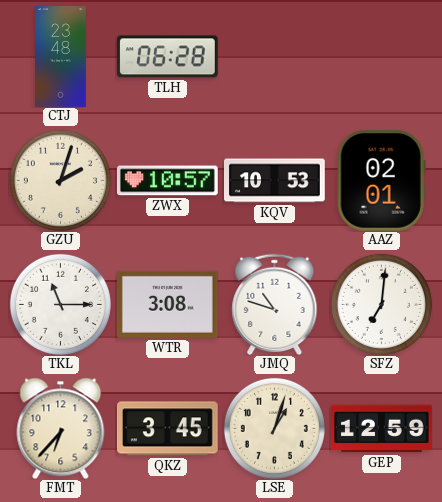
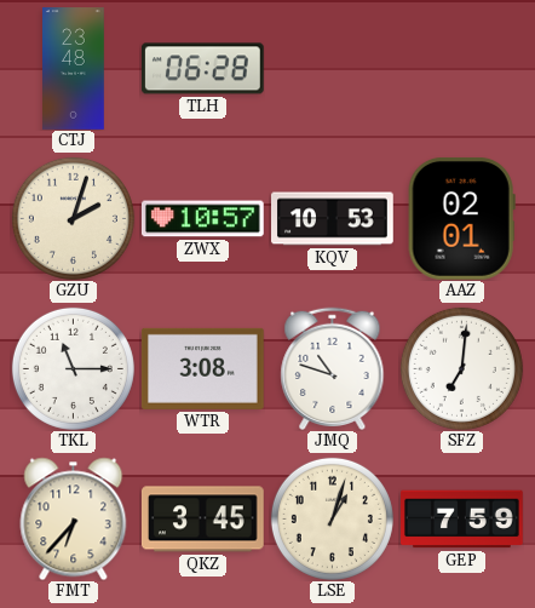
GEP: 12:59 -> 7:59 (462, 520)
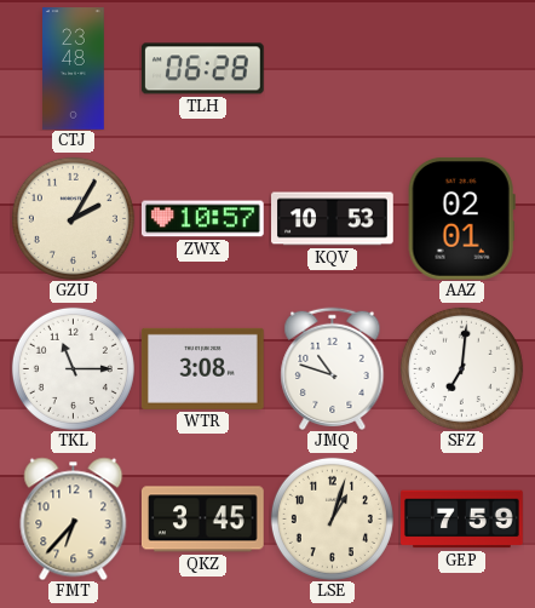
GZU: 2:03 -> 2:05 (73, 218)
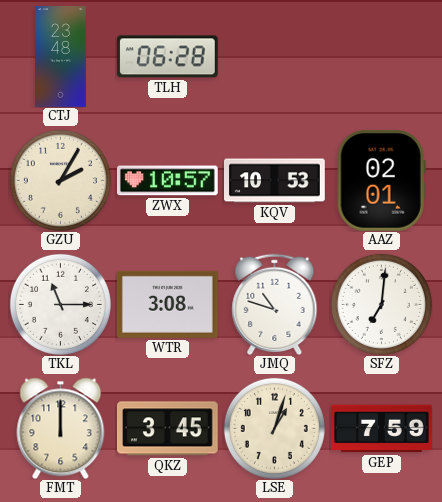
FMT: 6:37 -> 12:00 (61, 428)
